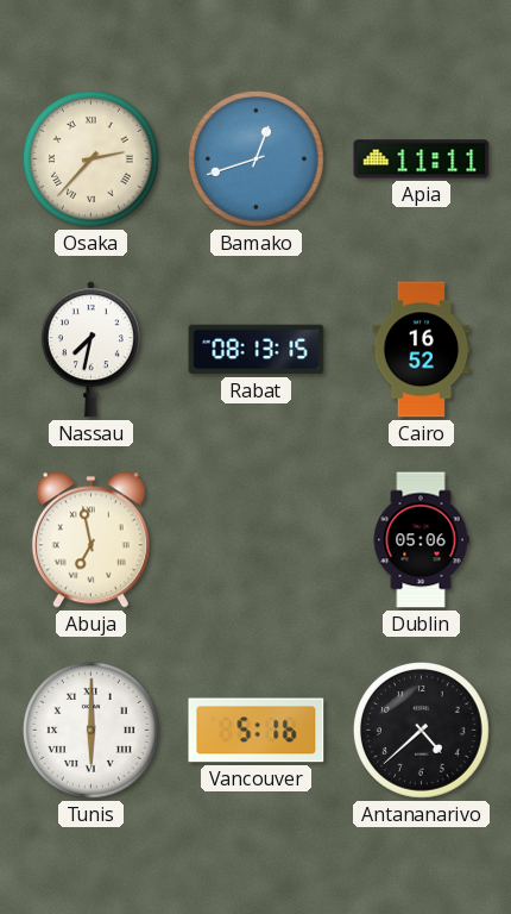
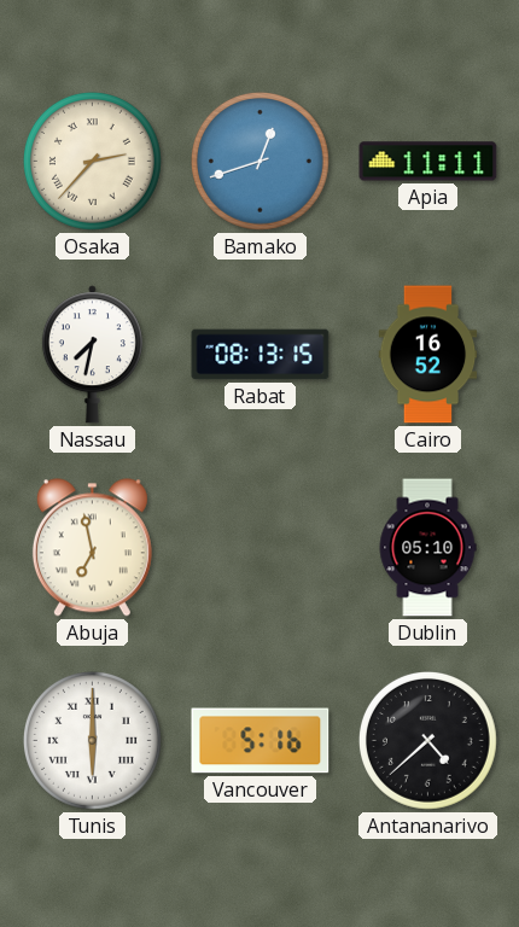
Dublin: 05:06 -> 05:10 (427, 548)
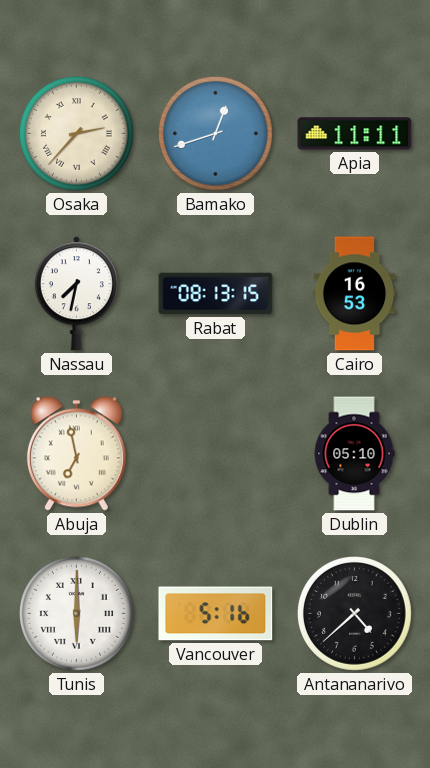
Cairo: 16:52 -> 16:53 (355, 294)
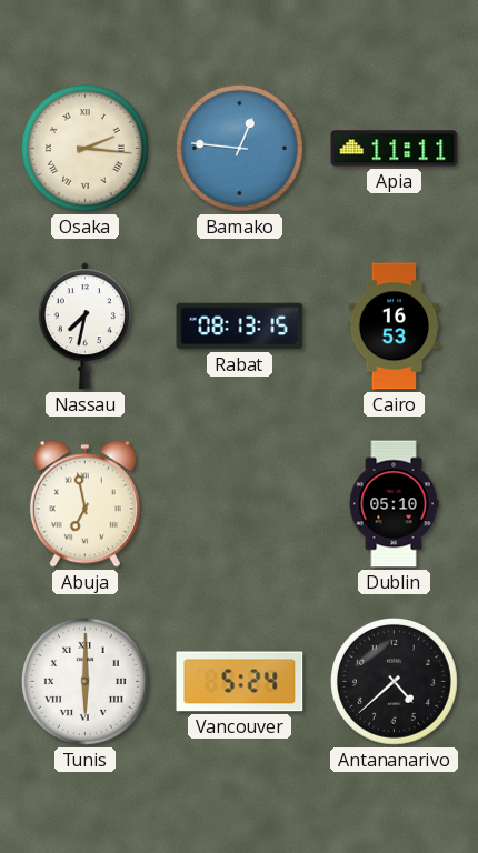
Osaka: 2:37 -> 2:16 (86, 149)
Bamako: 12:42 -> 12:46 (240, 149)
Vancouver: 5:16 -> 5:24 (240, 682)
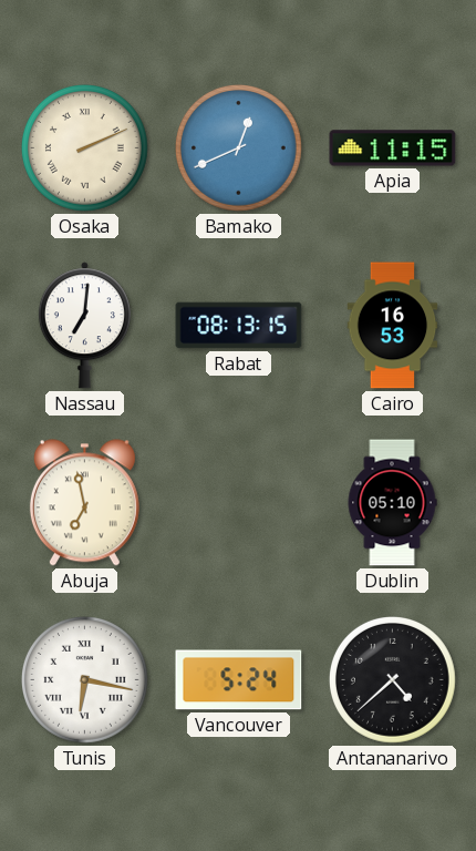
Osaka: 2:16 -> 2:11 (85, 148)
Bamako: 12:46 -> 12:41 (239, 148)
Apia: 11:11 -> 11:15 (393, 148)
Nassau: 7:32 -> 7:01 (84, 326)
Tunis: 6:00 -> 6:17 (85, 680)
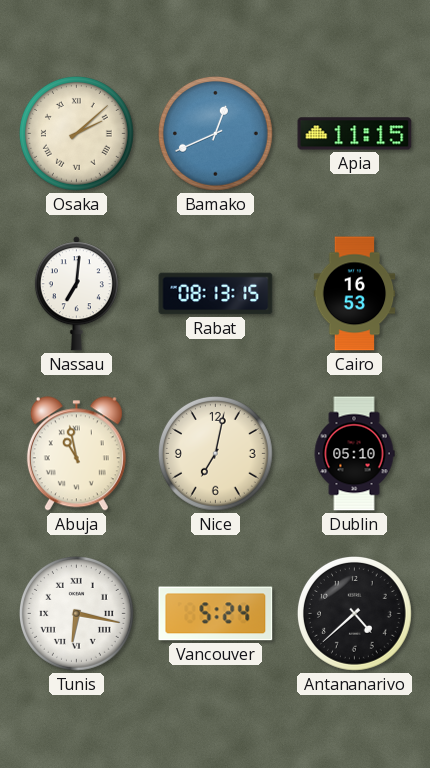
Osaka: 2:11 -> 2:08 (77, 134)
Abuja: 6:58 -> 10:58 (76, 454)
Nice: none -> 7:02 (216, 454)
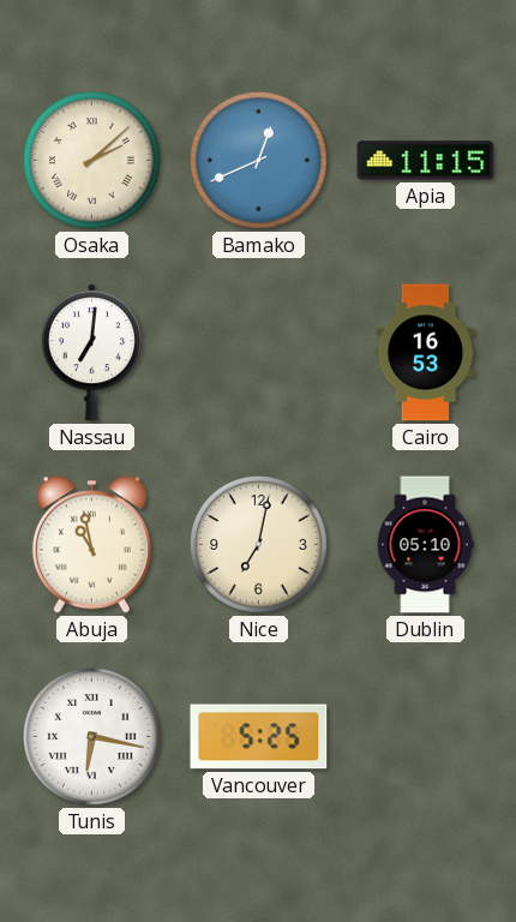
Rabat: 08:13 -> none (216, 294)
Vancouver: 5:24 -> 5:25 (259, 737)
Antananarivo: 4:38 -> none (355, 614)
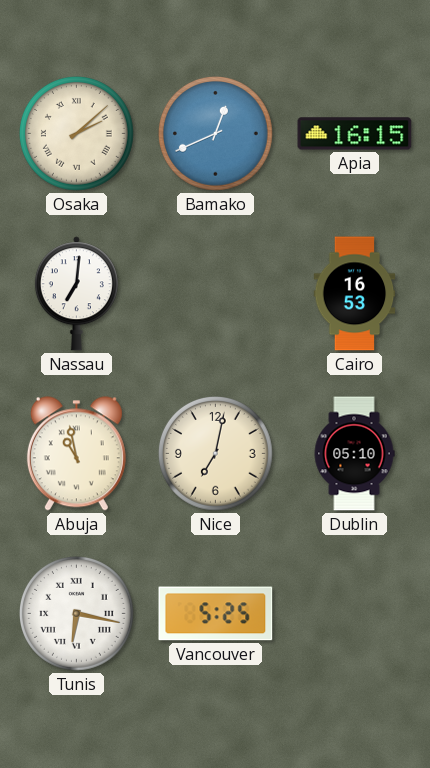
Apia: 11:15 -> 16:15 (355, 134)
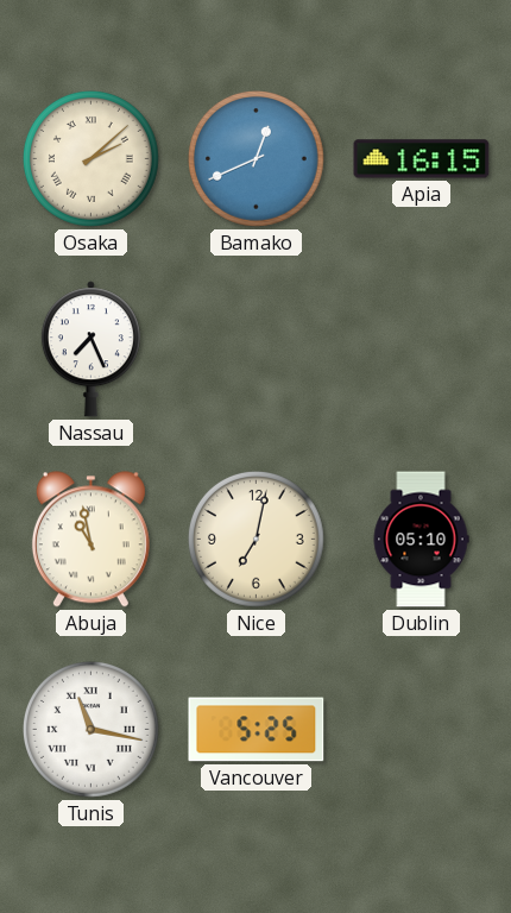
Nassau: 7:01 -> 7:26 (90, 350)
Cairo: 16:53 -> none (355, 294)
Tunis: 6:17 -> 11:17 (92, 730)
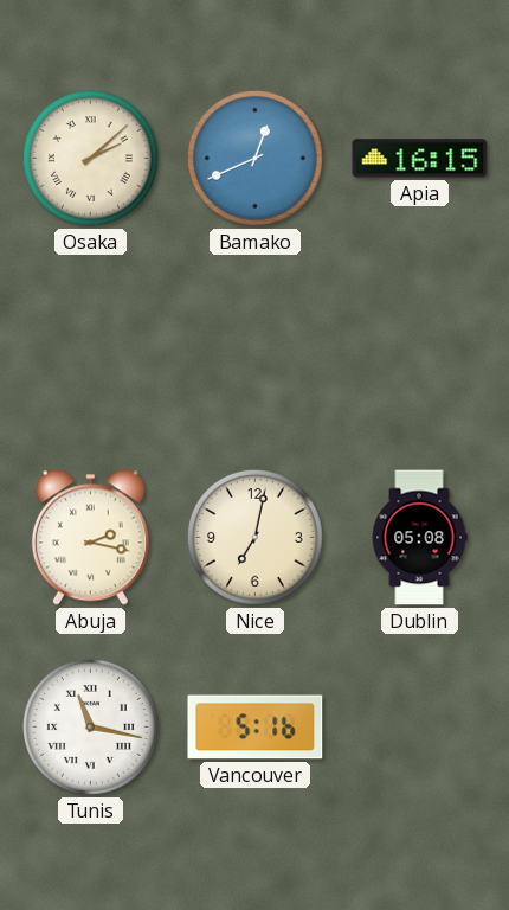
Nassau: 7:26 -> none (90, 350)
Abuja: 10:58 -> 2:17 (90, 538)
Dublin: 05:10 -> 05:08 (419, 538)
Vancouver: 5:25 -> 5:16 (256, 728)
